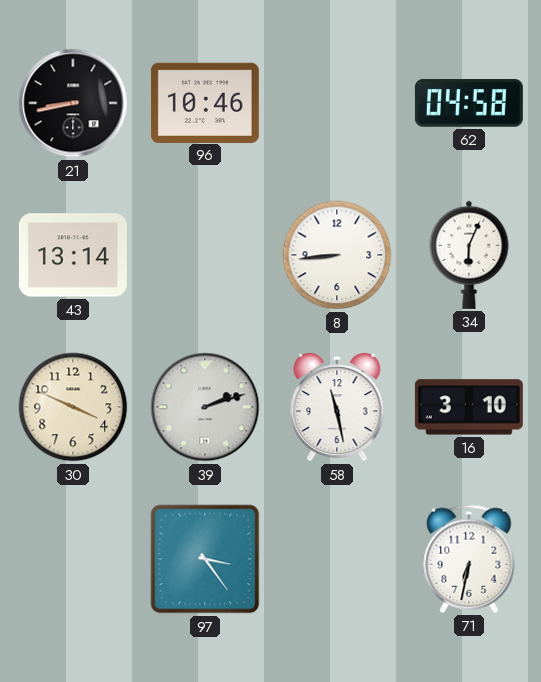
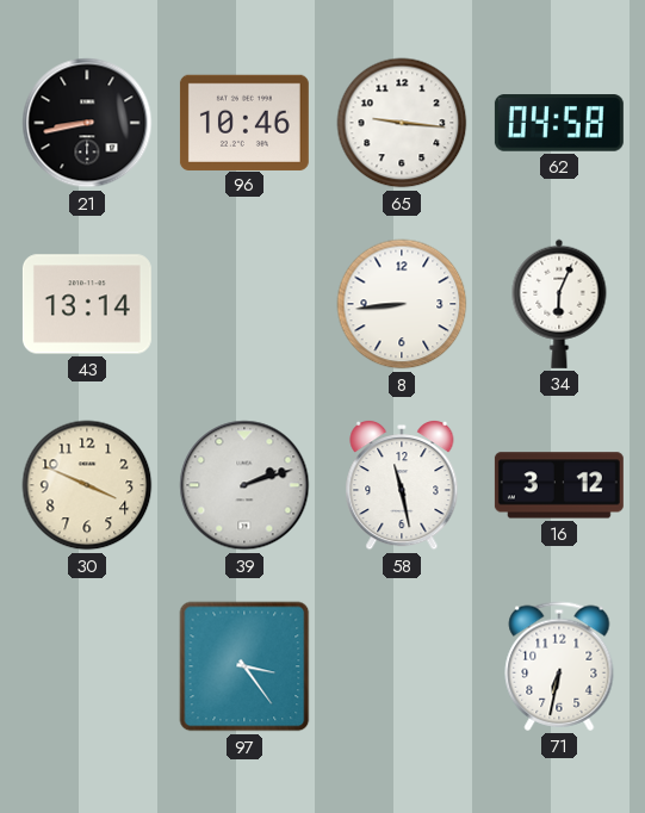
65: none -> 9:16 (402, 123)
16: 3:10 -> 3:12 (559, 485)
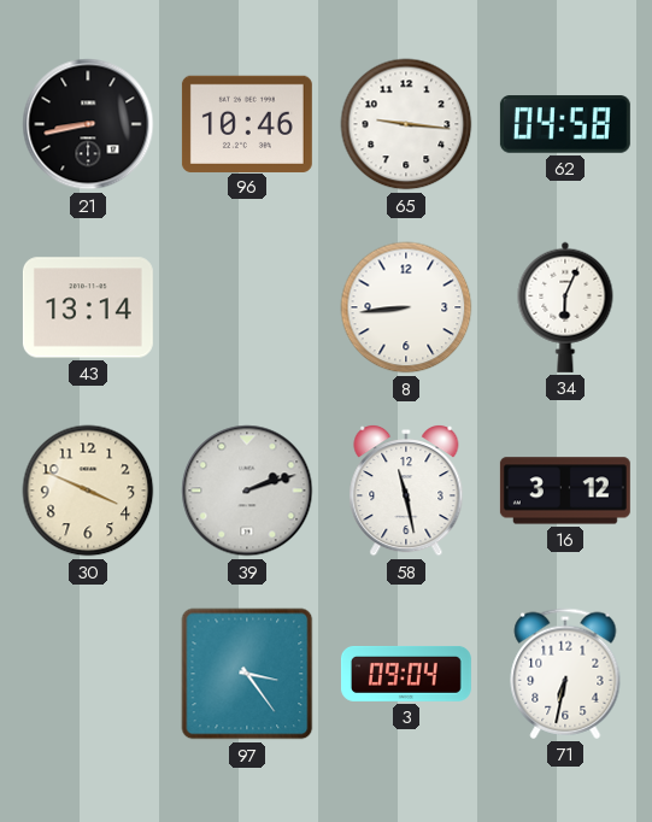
3: none -> 09:04 (406, 674)
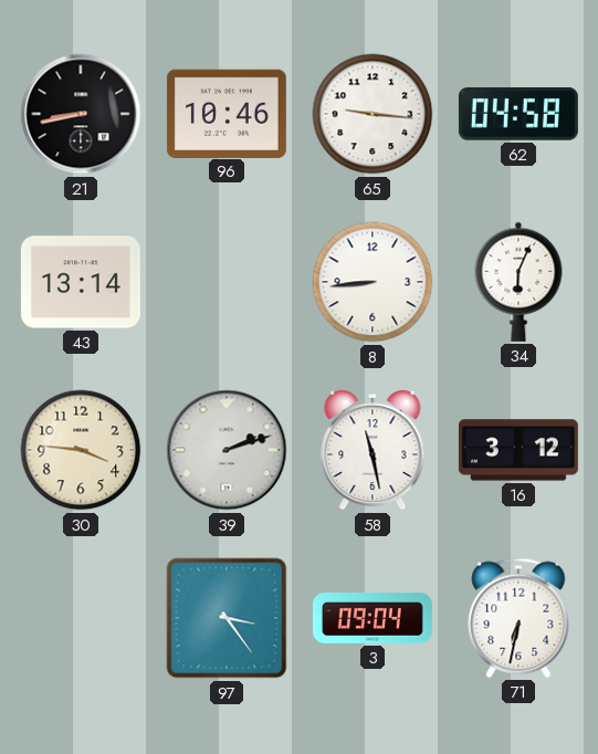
30: 3:49 -> 3:46 (81, 450)
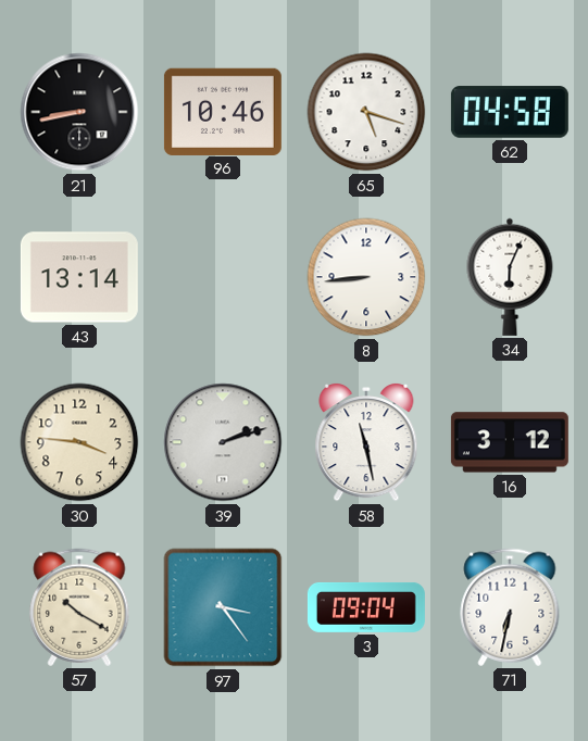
65: 9:16 -> 5:18 (366, 112)
57: none -> 10:20 (79, 607)
